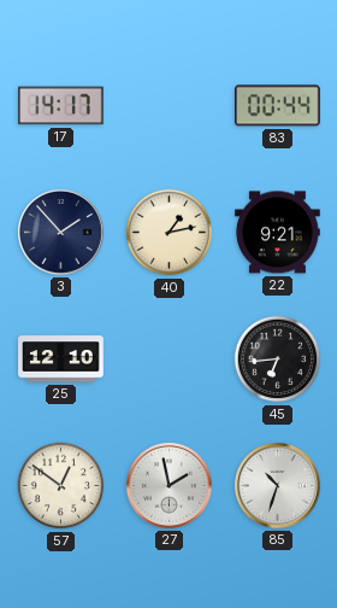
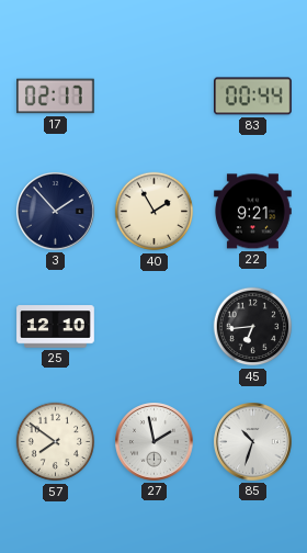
17: 14:17 -> 02:17 (56, 97)
40: 1:13 -> 1:55 (155, 212)
57: 12:51 -> 7:51 (56, 442)
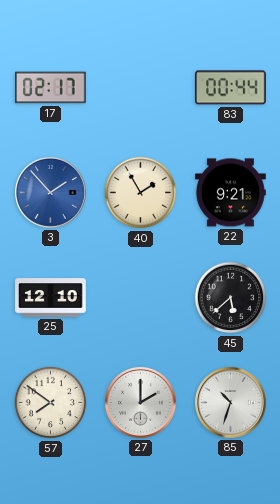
3 dial: navy -> blue (51, 193)
45: 6:44 -> 5:38 (231, 298)
27: 1:58 -> 2:00 (141, 403)
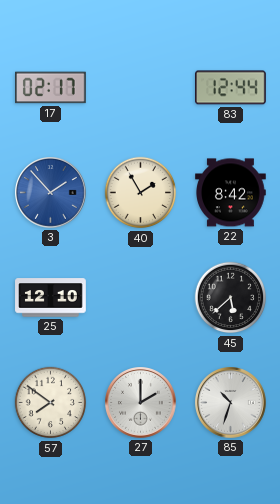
83: 00:44 -> 12:44 (231, 88)
22: 9:21 -> 8:42 (231, 193)
